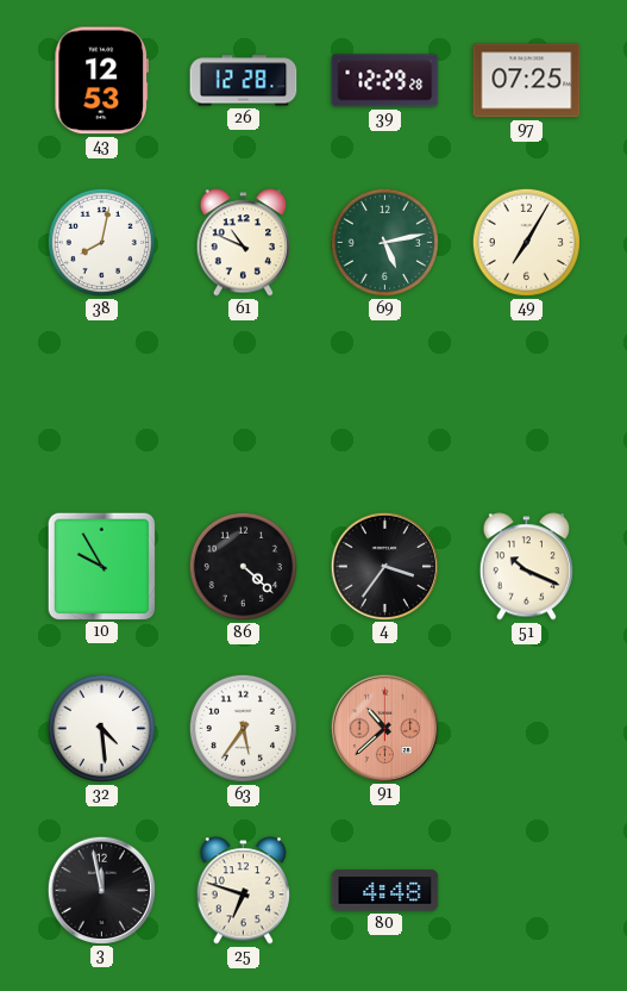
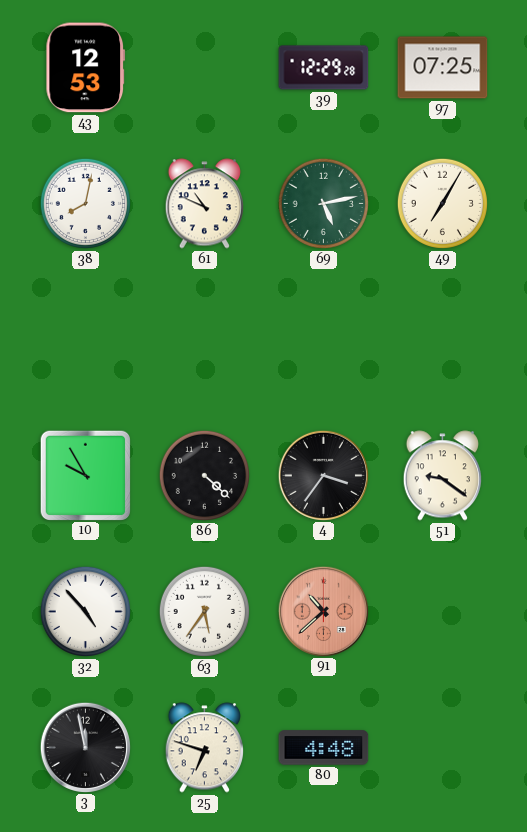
26: 12:28 -> none (244, 81)
51: 10:19 -> 9:21 (442, 476)
32: 4:29 -> 4:53 (85, 611)
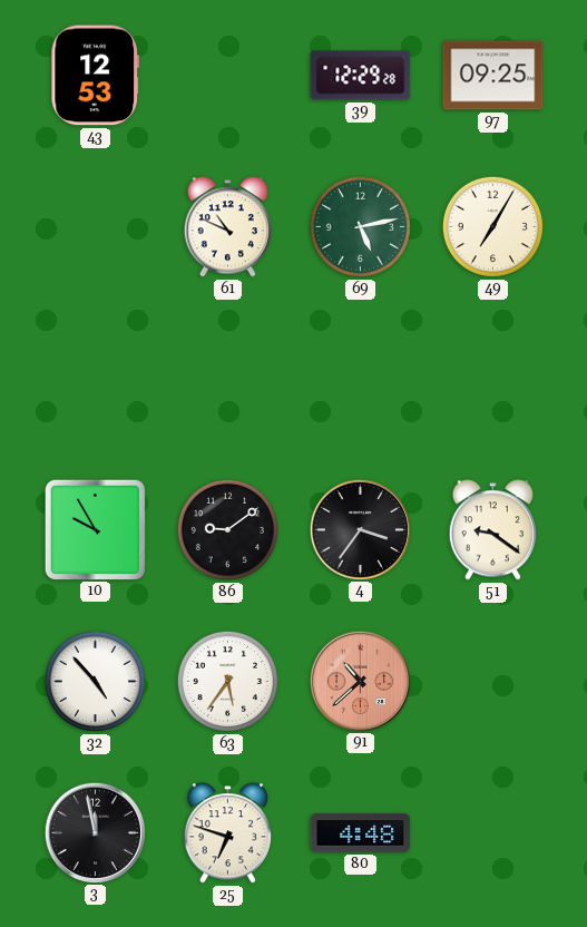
97: 07:25 -> 09:25 (493, 76)
38: 8:02 -> none (85, 203)
86: 4:22 -> 9:09 (227, 529)
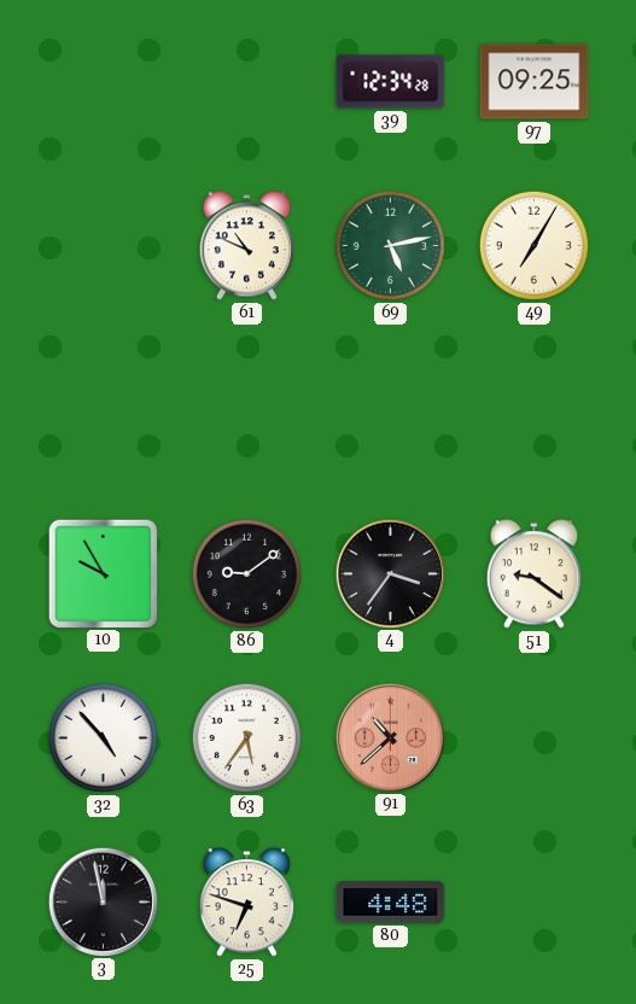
43: 12:53 -> none (95, 76)
39: 12:29 -> 12:34 (391, 82)
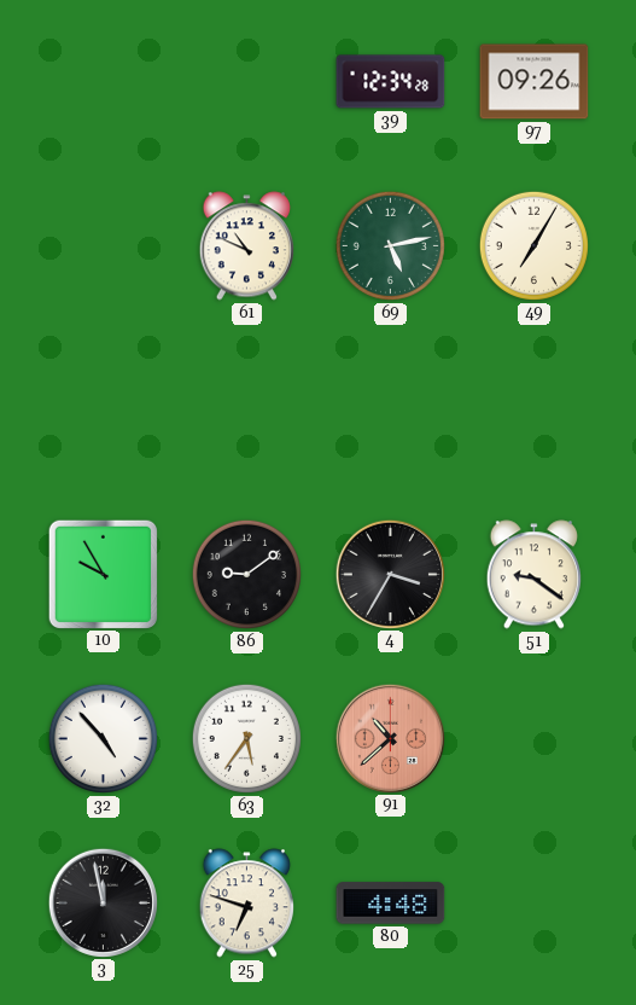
97: 09:25 -> 09:26 (535, 82)
4: 3:36 -> 3:35 (390, 574)
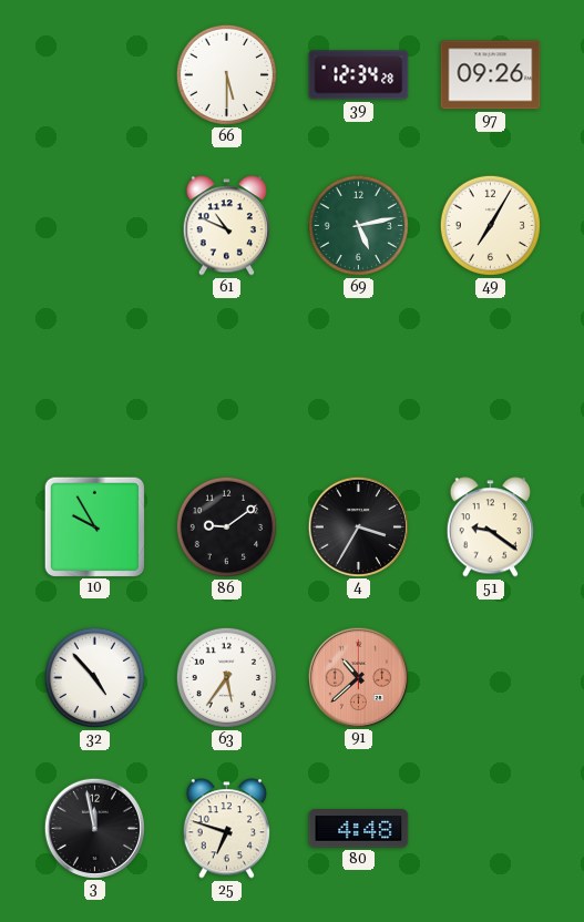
66: none -> 5:30 (226, 74)
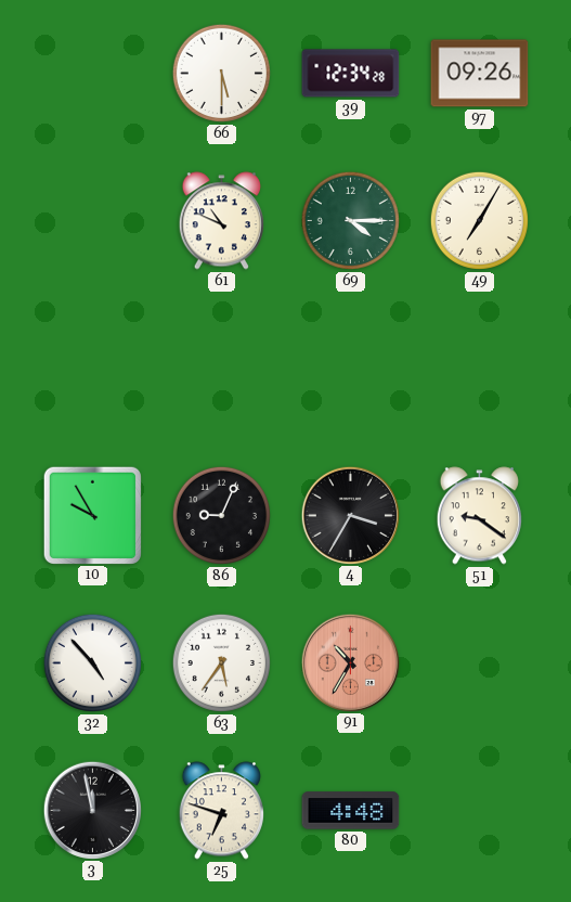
69: 5:13 -> 4:15 (350, 220)
86: 9:09 -> 9:04 (221, 515)
91: 10:38 -> 10:35 (350, 662)
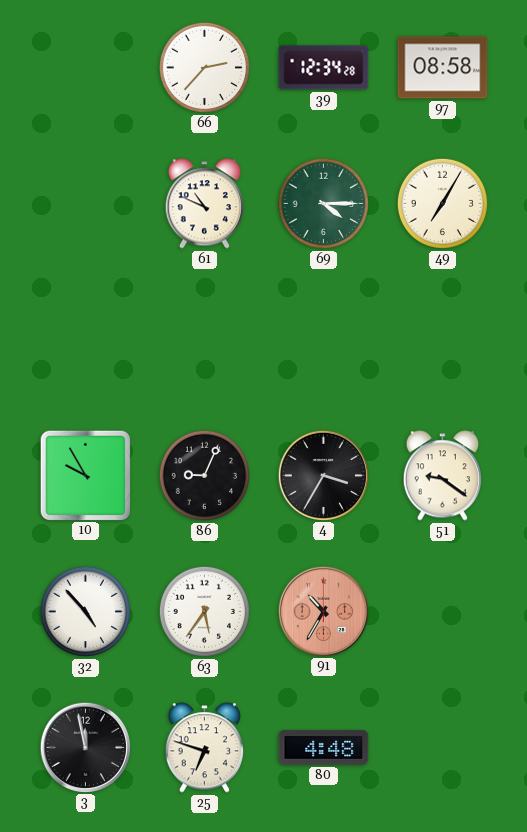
66: 5:30 -> 2:37 (204, 67)
97: 09:26 -> 08:58 (443, 68)
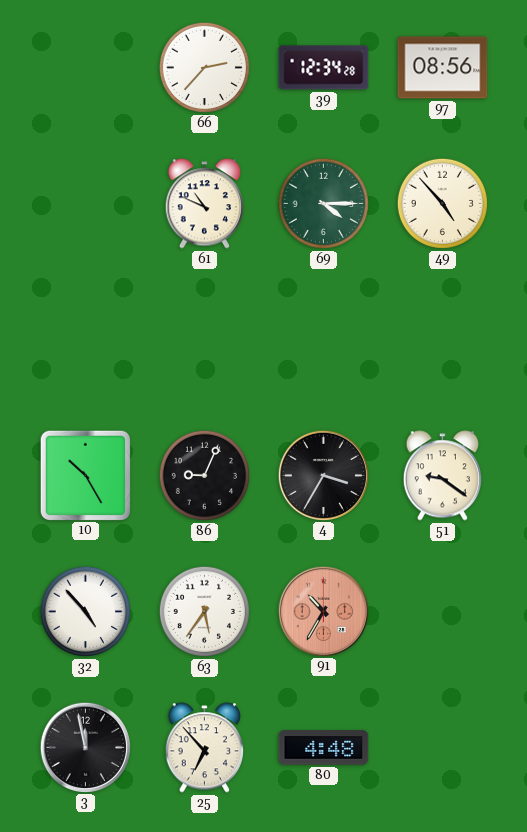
97: 08:58 -> 08:56 (443, 68)
49: 7:05 -> 4:53 (442, 203)
10: 9:55 -> 10:25 (85, 475)
25: 6:48 -> 6:53 (204, 748)
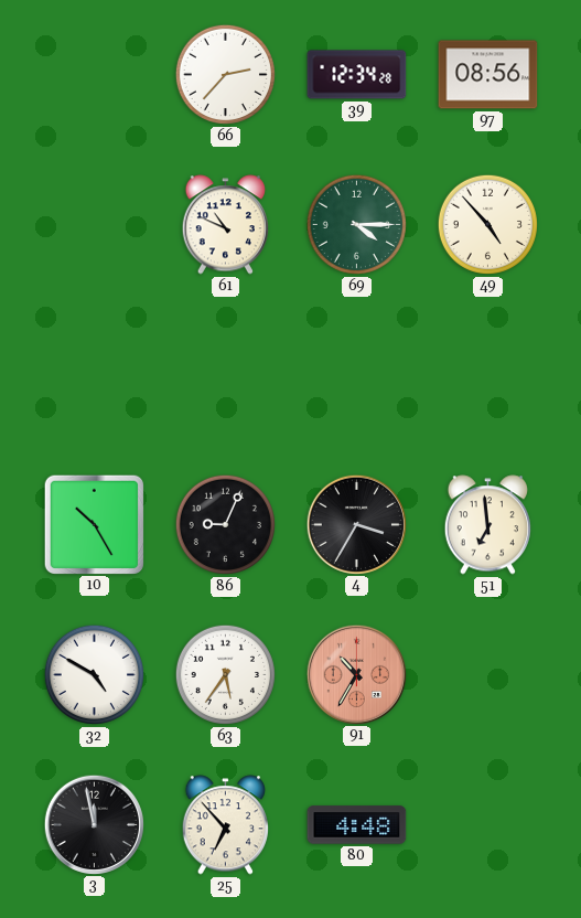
51: 9:21 -> 6:59 (487, 525)
32: 4:53 -> 4:50 (94, 674)
